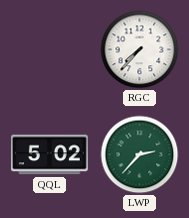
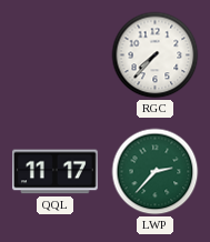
QQL: 5:02 -> 11:17 (56, 172)
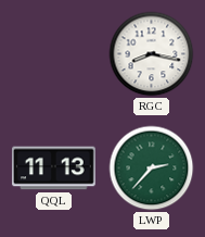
RGC: 7:37 -> 8:17 (152, 54)
QQL: 11:17 -> 11:13 (54, 169)
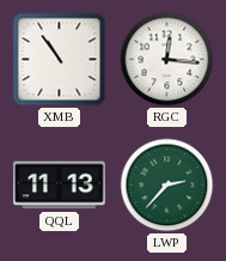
XMB: none -> 10:54 (60, 60)
RGC: 8:17 -> 12:16 (167, 60)
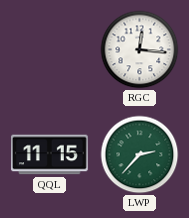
XMB: 10:54 -> none (60, 60)
QQL: 11:13 -> 11:15 (50, 155)
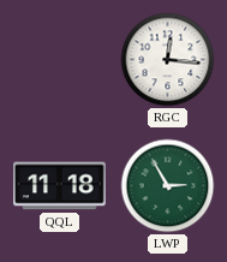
QQL: 11:15 -> 11:18 (60, 186)
LWP: 2:37 -> 2:55 (168, 186)
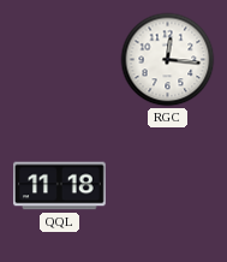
LWP: 2:55 -> none (168, 186)
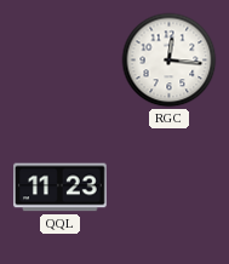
QQL: 11:18 -> 11:23 (61, 188)
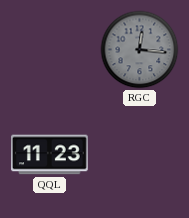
RGC dial: white -> grey (140, 50)
